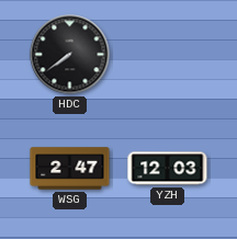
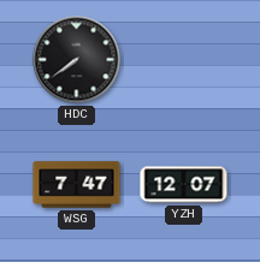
WSG: 2:47 -> 7:47 (77, 185)
YZH: 12:03 -> 12:07 (184, 185)
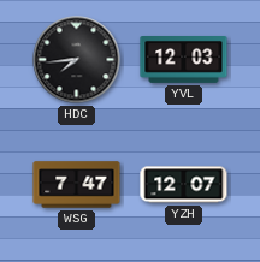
HDC: 7:39 -> 7:44 (77, 60)
YVL: none -> 12:03 (184, 60)
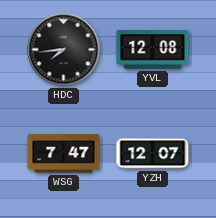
YVL: 12:03 -> 12:08 (153, 50)
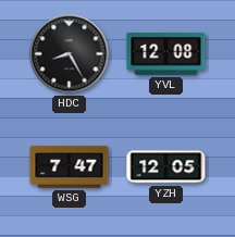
HDC: 7:44 -> 8:25 (70, 54)
YZH: 12:07 -> 12:05 (166, 167)
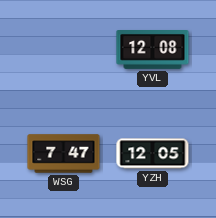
HDC: 8:25 -> none (70, 54)
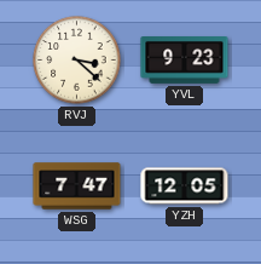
RVJ: none -> 3:22 (77, 61)
YVL: 12:08 -> 9:23 (185, 61)
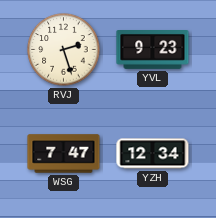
RVJ: 3:22 -> 2:27 (64, 50)
YZH: 12:05 -> 12:34 (153, 154)
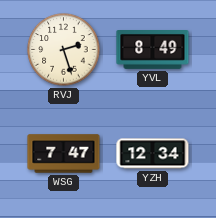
YVL: 9:23 -> 8:49 (153, 50)
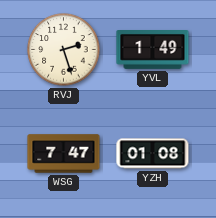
YVL: 8:49 -> 1:49 (153, 50)
YZH: 12:34 -> 01:08 (153, 154)
